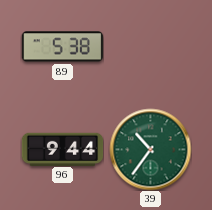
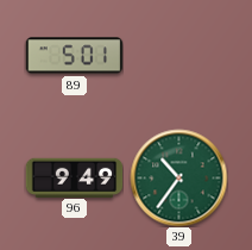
89: 5:38 -> 5:01 (74, 56)
96: 9:44 -> 9:49 (74, 177)
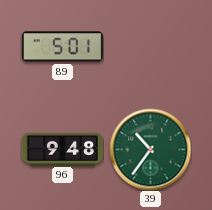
96: 9:49 -> 9:48 (62, 149)
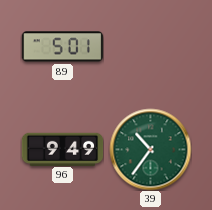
96: 9:48 -> 9:49 (62, 149)
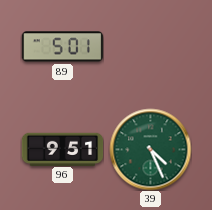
96: 9:49 -> 9:51 (62, 149)
39: 10:36 -> 4:26 (150, 149)
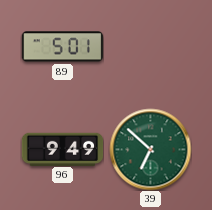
96: 9:51 -> 9:49 (62, 149)
39: 4:26 -> 6:52 (150, 149)
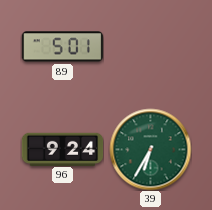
96: 9:49 -> 9:24 (62, 149)
39: 6:52 -> 6:35 (150, 149)
